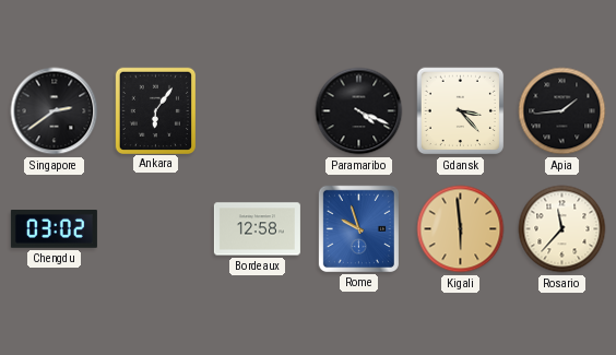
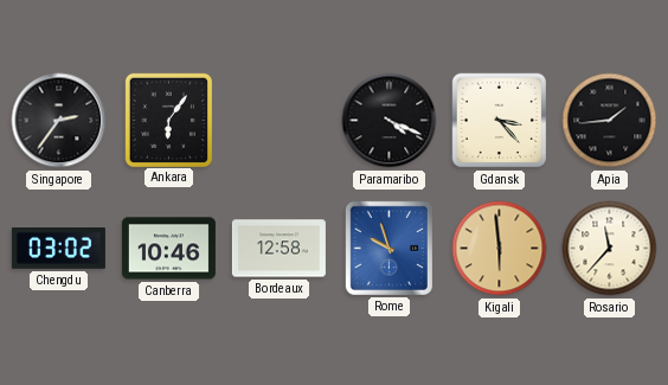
Singapore: 2:39 -> 2:36 (59, 121)
Canberra: none -> 10:46 (168, 249)
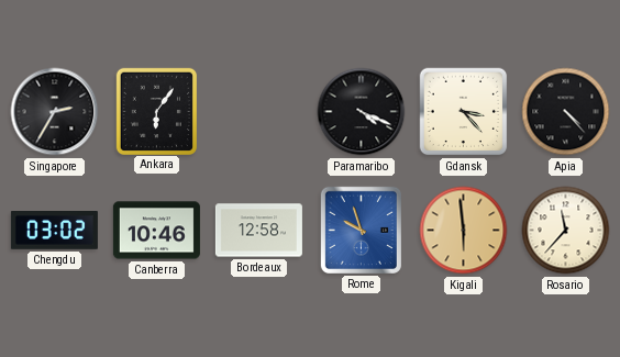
Singapore: 2:36 -> 2:35 (55, 112)
Apia: 1:44 -> 4:23 (566, 112)
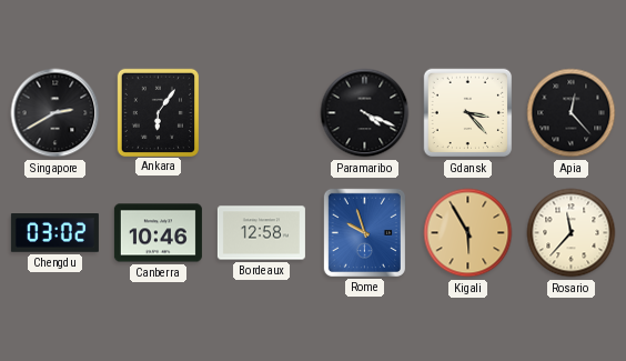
Singapore: 2:35 -> 2:40 (55, 113)
Apia: 4:23 -> 12:23 (572, 113)
Kigali: 5:59 -> 5:55 (468, 233)
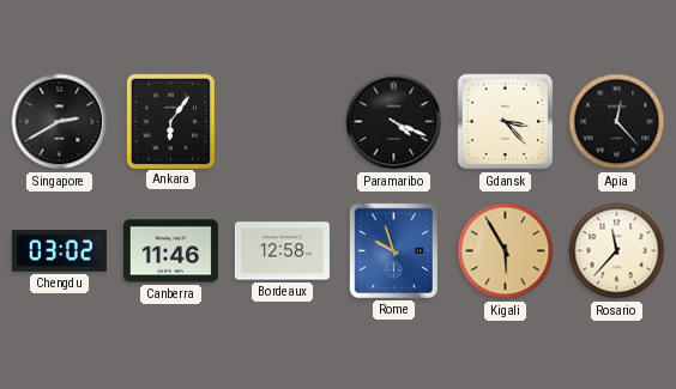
Canberra: 10:46 -> 11:46 (170, 251)
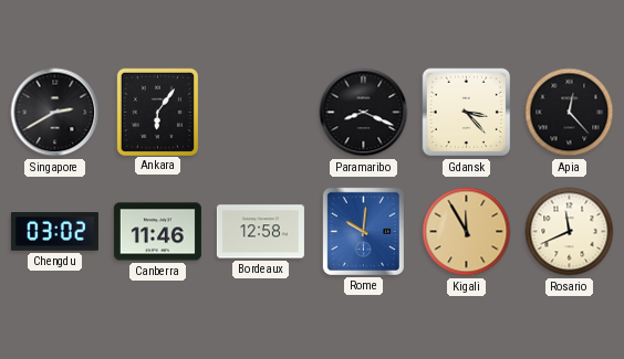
Paramaribo: 4:19 -> 8:19 (364, 113)
Rome: 9:57 -> 10:01 (363, 231)
Kigali: 5:55 -> 11:55 (467, 232)
Rosario: 11:37 -> 11:41 (570, 232)
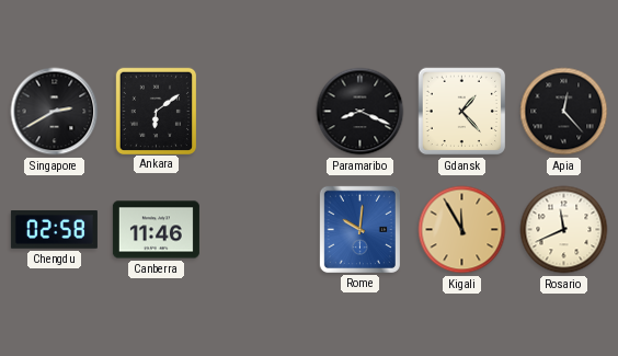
Ankara: 6:06 -> 6:09 (156, 111)
Gdansk: 3:23 -> 1:23 (462, 112)
Chengdu: 03:02 -> 02:58 (54, 230)
Bordeaux: 12:58 -> none (260, 232)
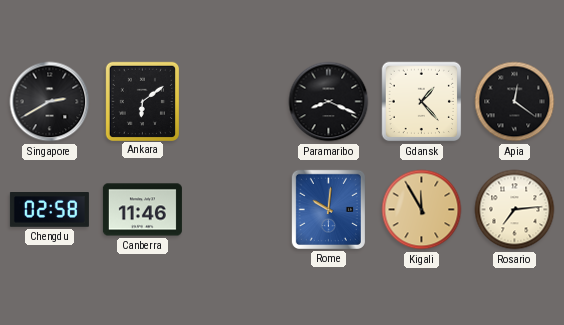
Apia: 12:23 -> 12:21 (515, 102)
Rosario: 11:41 -> 7:14 (515, 210)
